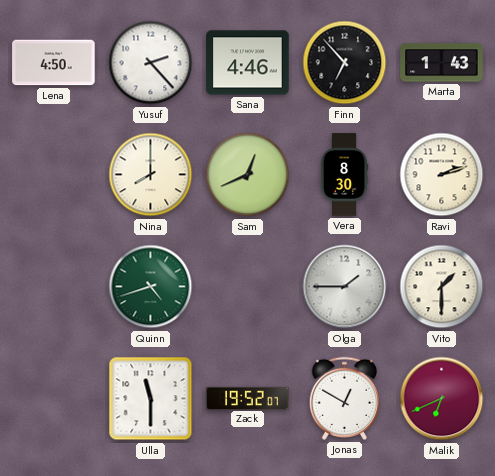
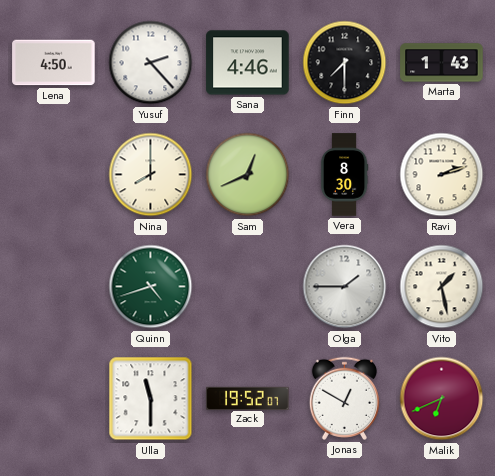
Finn: 6:53 -> 7:30 (345, 63)
Vito: 1:30 -> 1:28 (442, 287)
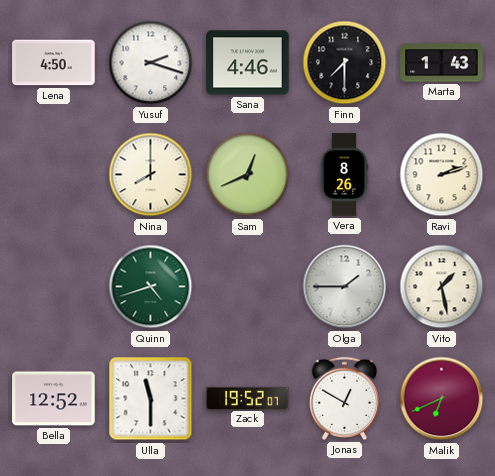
Yusuf: 2:23 -> 2:18 (151, 63)
Vera: 8:30 -> 8:26 (344, 175)
Bella: none -> 12:52 (54, 399)
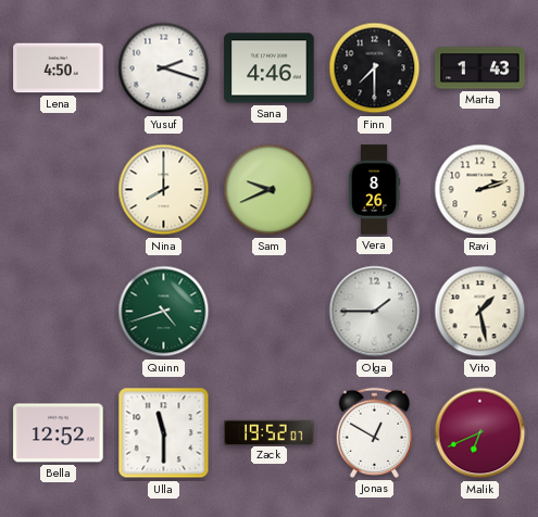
Sam: 12:41 -> 9:41 (270, 190)
